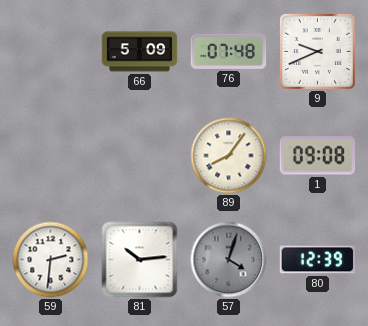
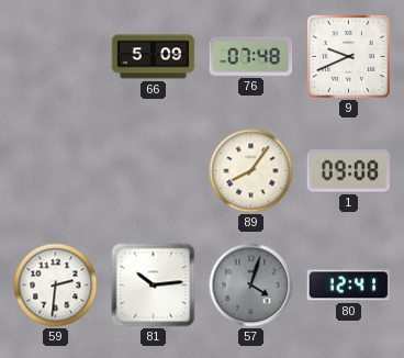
80: 12:39 -> 12:41 (349, 286)
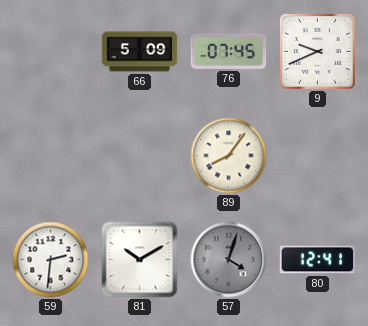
76: 07:48 -> 07:45 (229, 51)
1: 09:08 -> none (348, 171)
81: 10:14 -> 10:10 (140, 260)
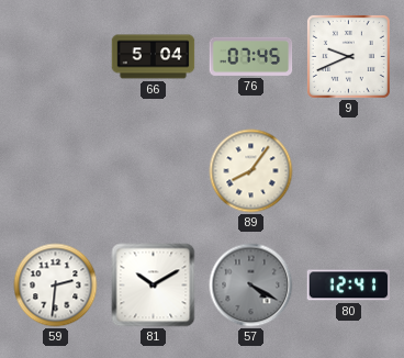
66: 5:09 -> 5:04 (154, 57)
57: 4:03 -> 4:20 (251, 286)
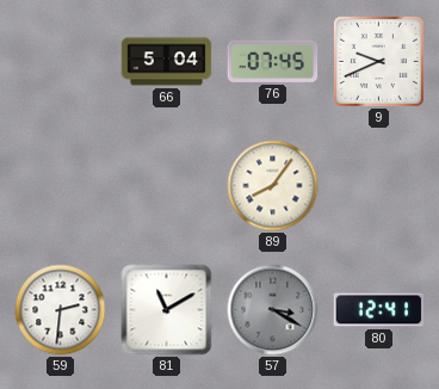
81: 10:10 -> 11:10 (167, 310)
57: 4:20 -> 3:20 (273, 310)
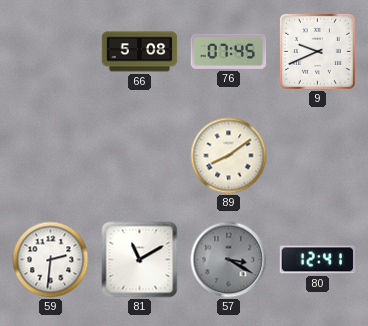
66: 5:04 -> 5:08 (140, 52)
89: 8:06 -> 8:09 (229, 156)
